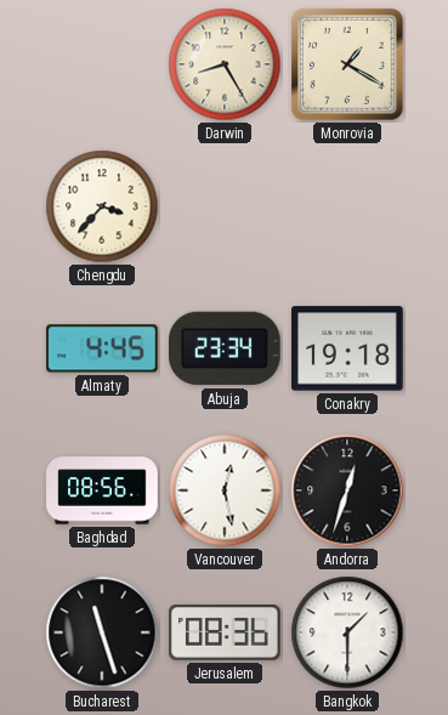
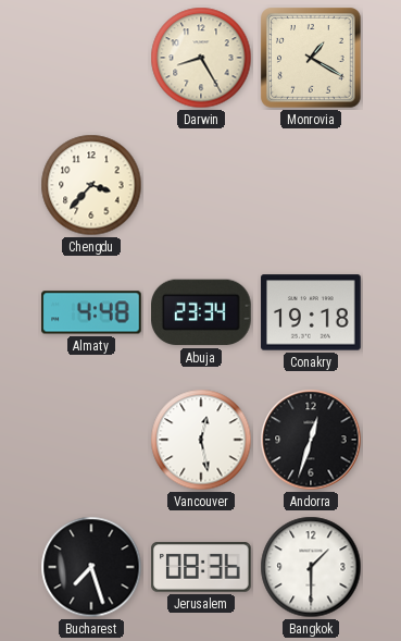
Almaty: 4:45 -> 4:48 (91, 312)
Baghdad: 08:56 -> none (102, 490)
Bucharest: 11:27 -> 7:27 (91, 567)
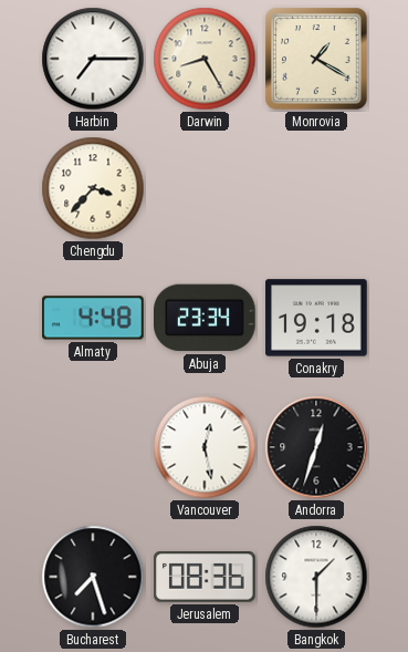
Harbin: none -> 7:15 (93, 59)
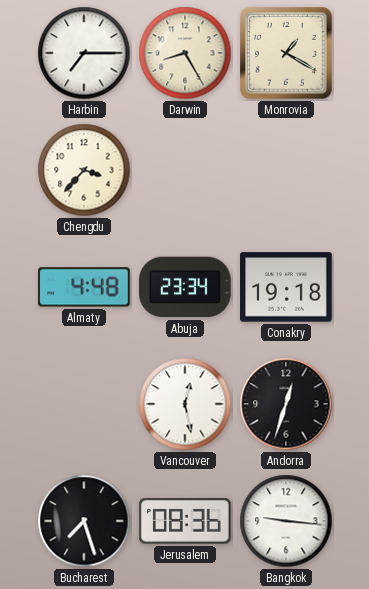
Bangkok: 1:30 -> 9:16 (286, 521)
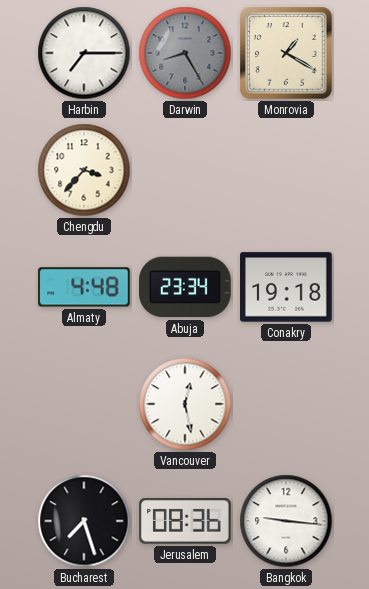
Darwin dial: cream -> grey (185, 53)
Andorra: 12:33 -> none (286, 404)
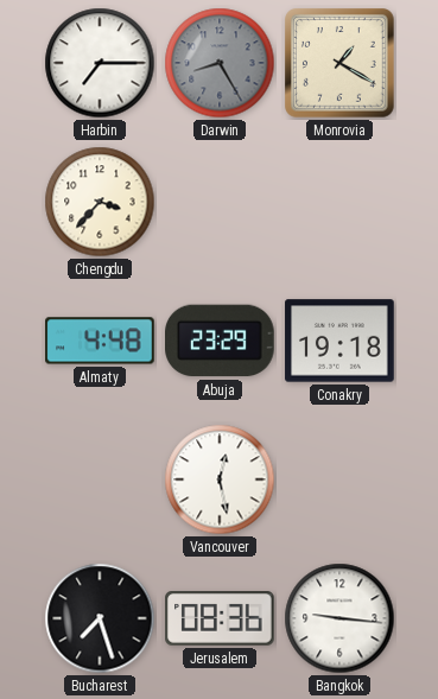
Abuja: 23:34 -> 23:29 (221, 341)
